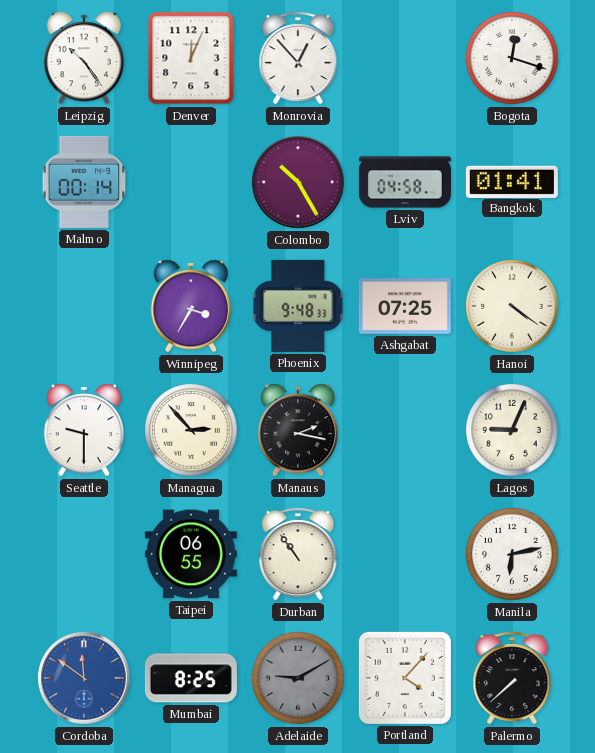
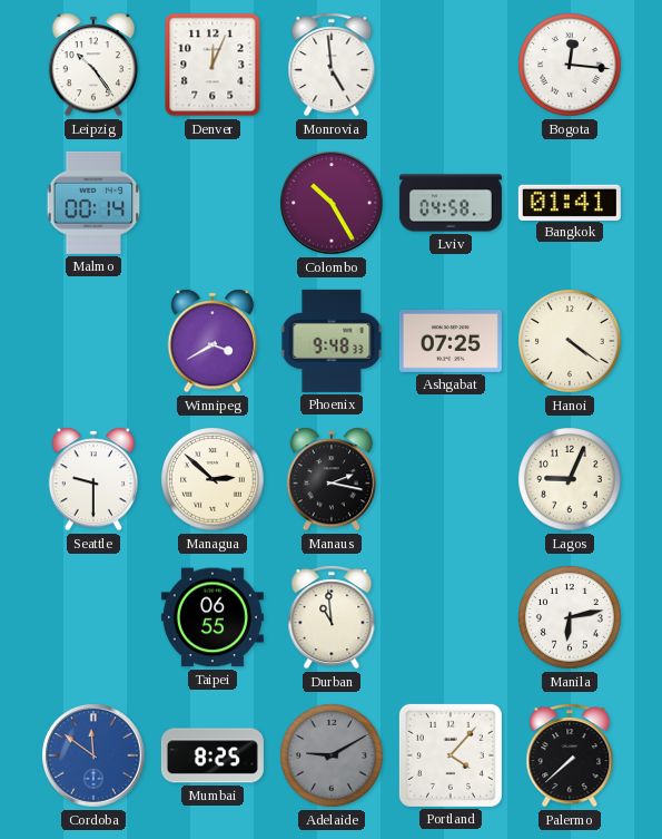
Monrovia: 12:53 -> 4:59 (332, 65)
Bogota: 12:18 -> 12:16 (570, 65)
Winnipeg: 3:35 -> 3:40 (213, 341)
Managua: 2:53 -> 2:52 (213, 479)
Durban: 10:54 -> 10:59 (332, 617)
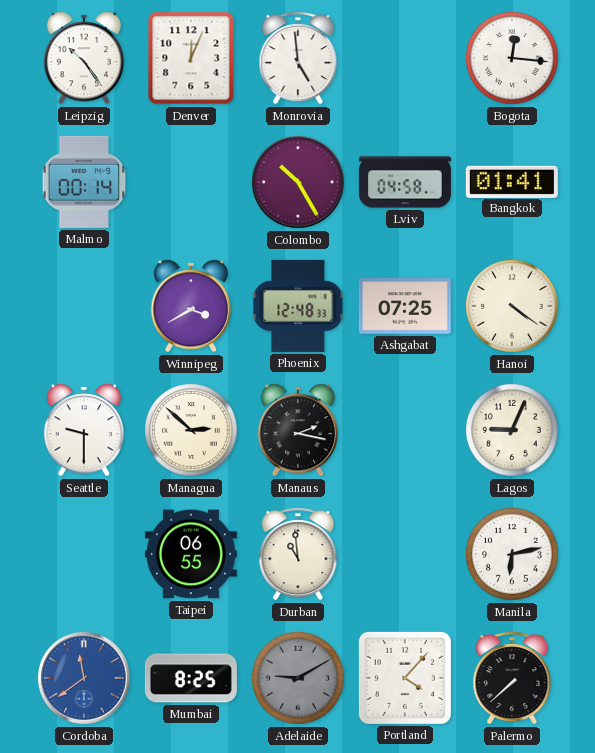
Phoenix: 9:48 -> 12:48 (298, 306)
Cordoba: 11:51 -> 11:39 (85, 679)
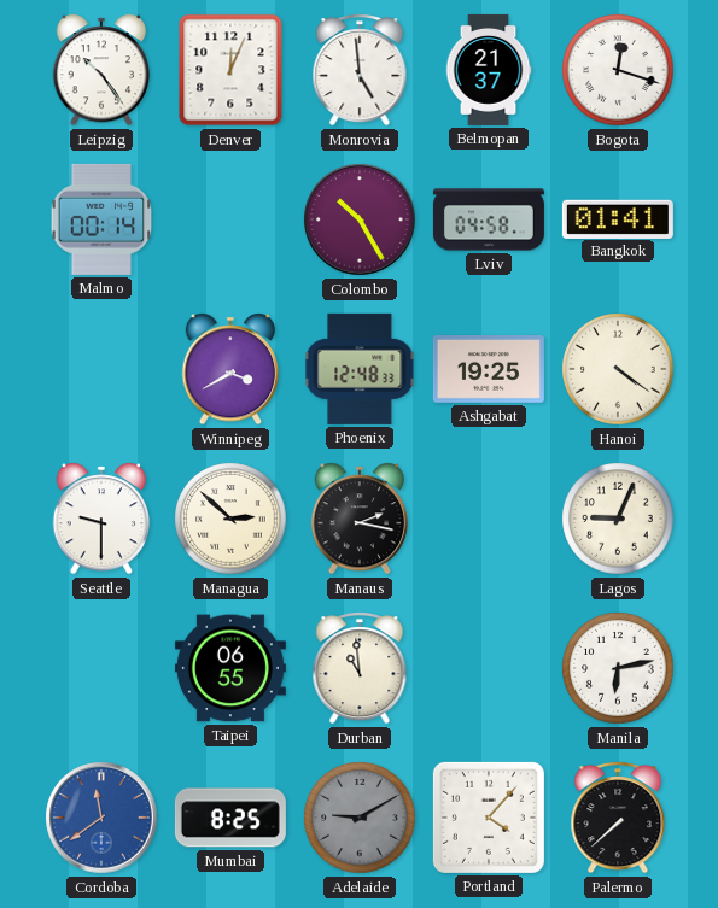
Belmopan: none -> 21:37 (489, 70)
Bogota: 12:16 -> 12:18 (618, 70)
Ashgabat: 07:25 -> 19:25 (489, 370)
